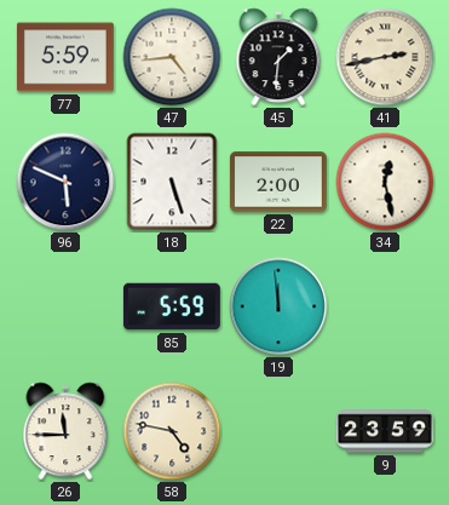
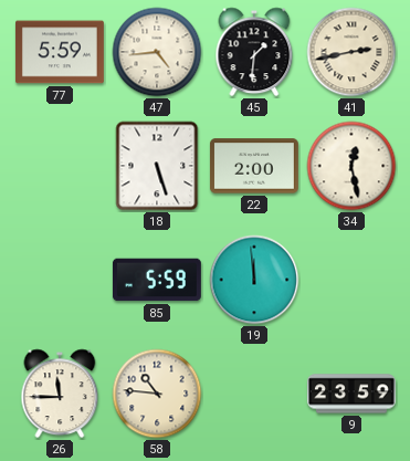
96: 5:49 -> none (65, 182)
58: 4:47 -> 10:46 (157, 394)
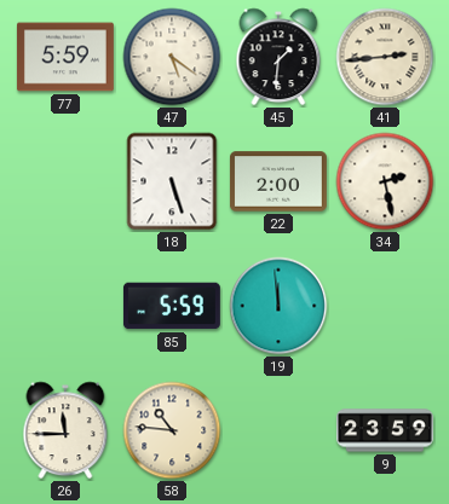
47: 4:44 -> 5:21 (172, 57)
41: 2:43 -> 2:44 (385, 57)
34: 12:28 -> 2:28 (385, 181)
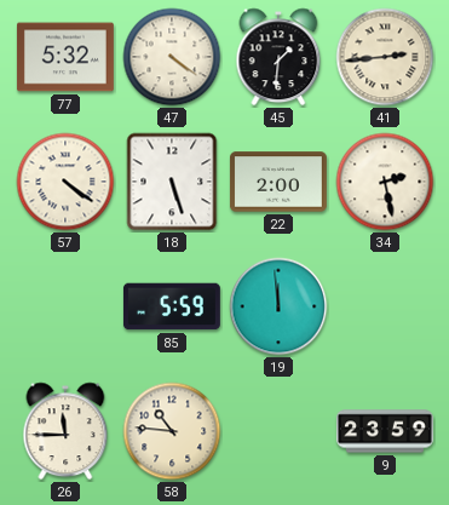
77: 5:59 -> 5:32 (65, 57)
47: 5:21 -> 4:21 (172, 57)
57: none -> 4:21 (65, 182)
